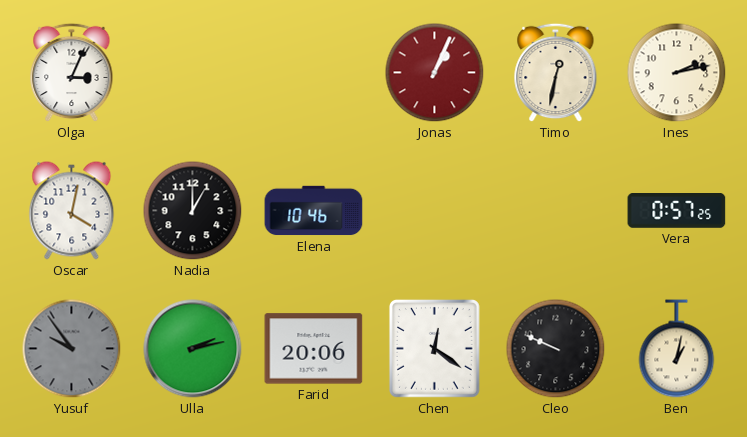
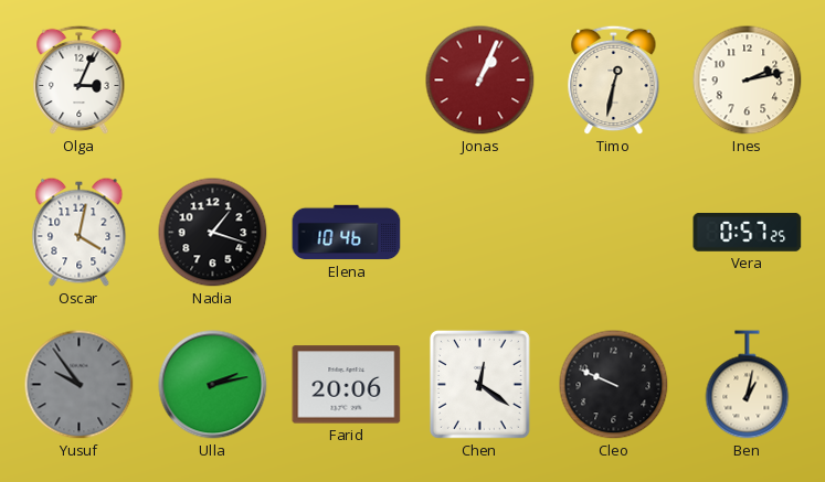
Nadia: 1:00 -> 1:18 (213, 233)
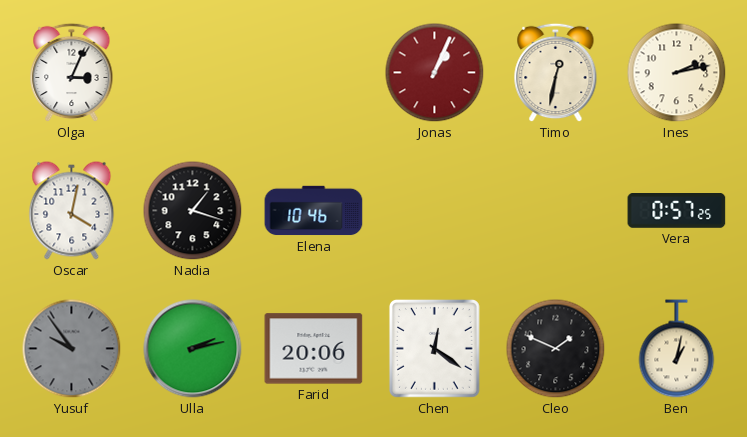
Cleo: 9:49 -> 1:49 (556, 349)
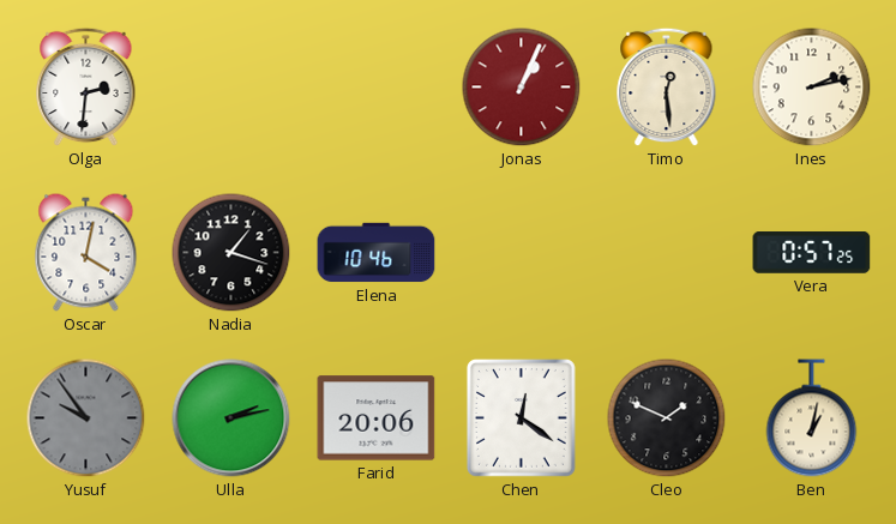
Olga: 3:04 -> 2:31 (86, 88)
Timo: 12:32 -> 12:29 (667, 88)
